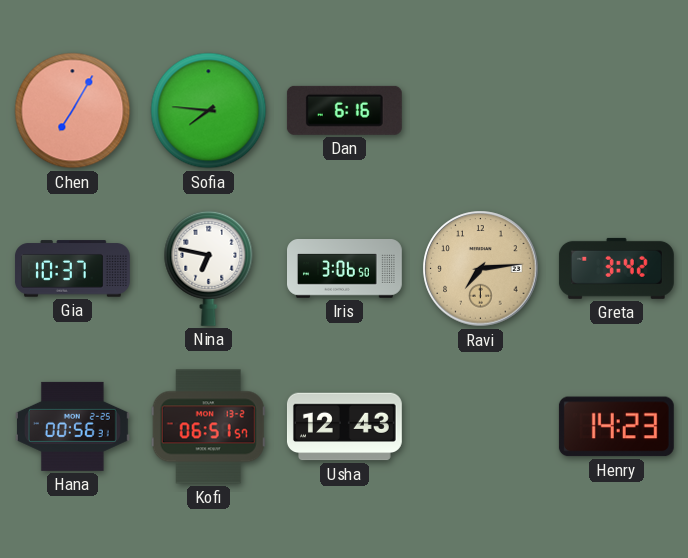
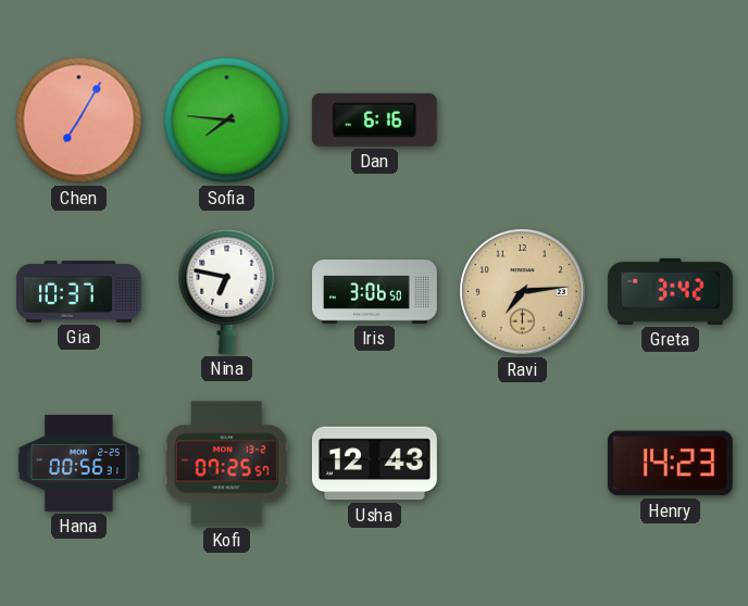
Kofi: 06:51 -> 07:25 (226, 464)
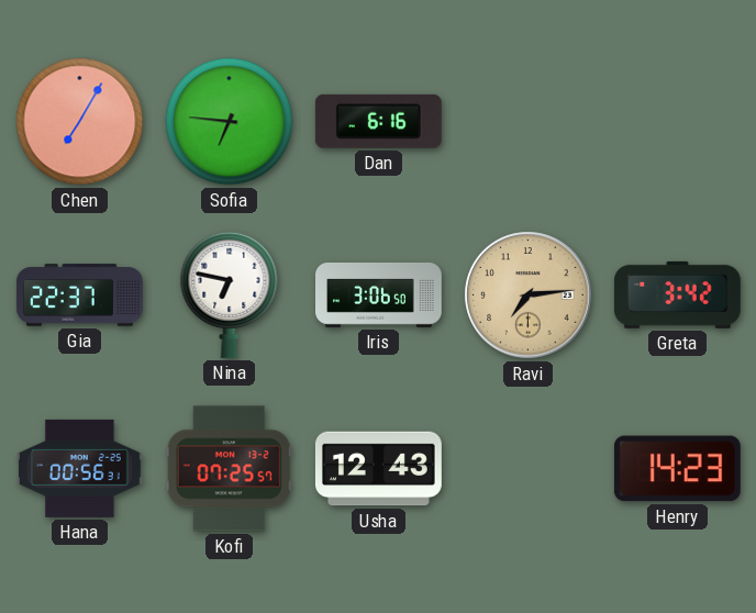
Sofia: 7:46 -> 6:46 (230, 122)
Gia: 10:37 -> 22:37 (79, 296)
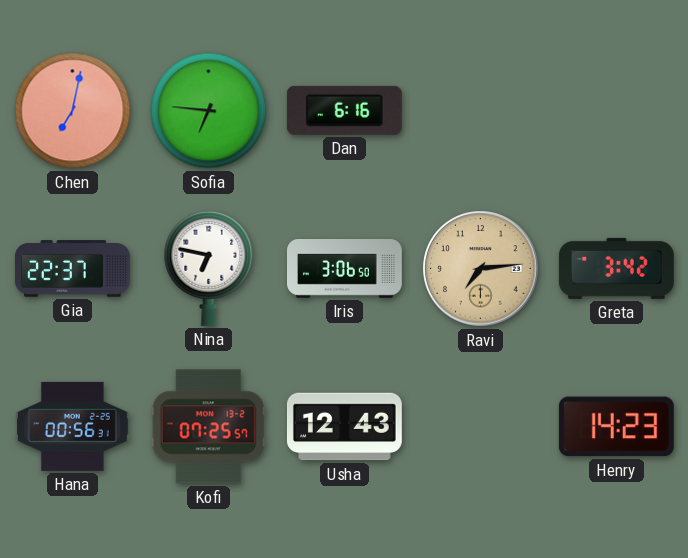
Chen: 7:05 -> 7:02 (73, 111)
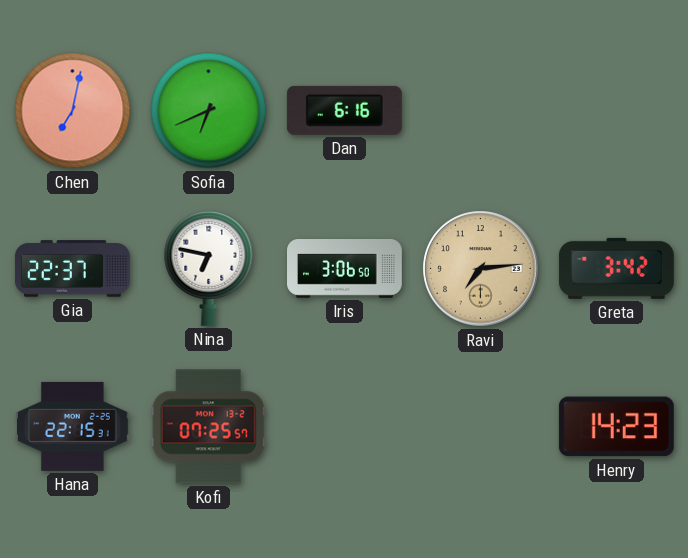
Sofia: 6:46 -> 6:41 (209, 111)
Hana: 00:56 -> 22:15 (72, 426)
Usha: 12:43 -> none (344, 427)
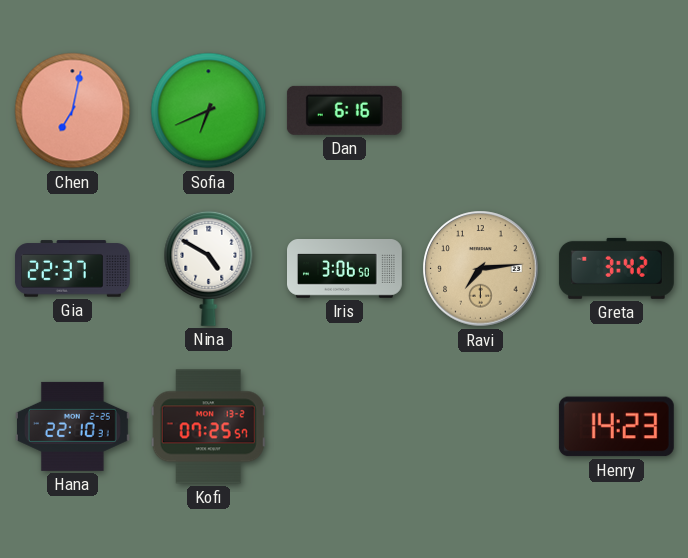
Nina: 6:47 -> 4:50 (209, 268)
Hana: 22:15 -> 22:10 (72, 426)
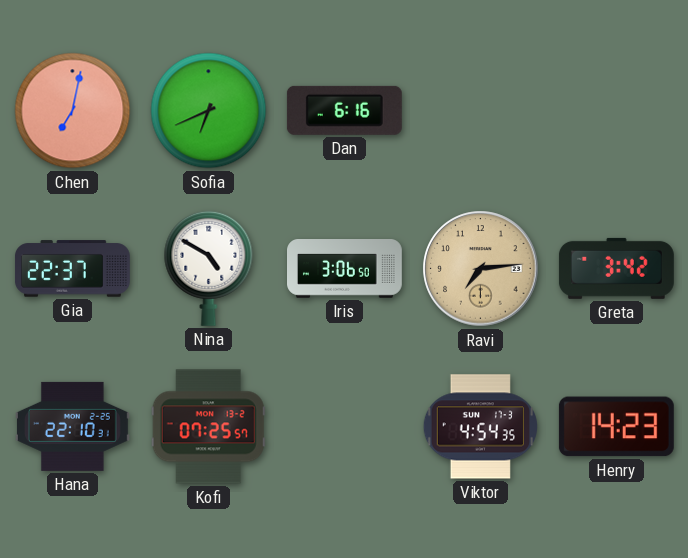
Viktor: none -> 4:54 (480, 427)
